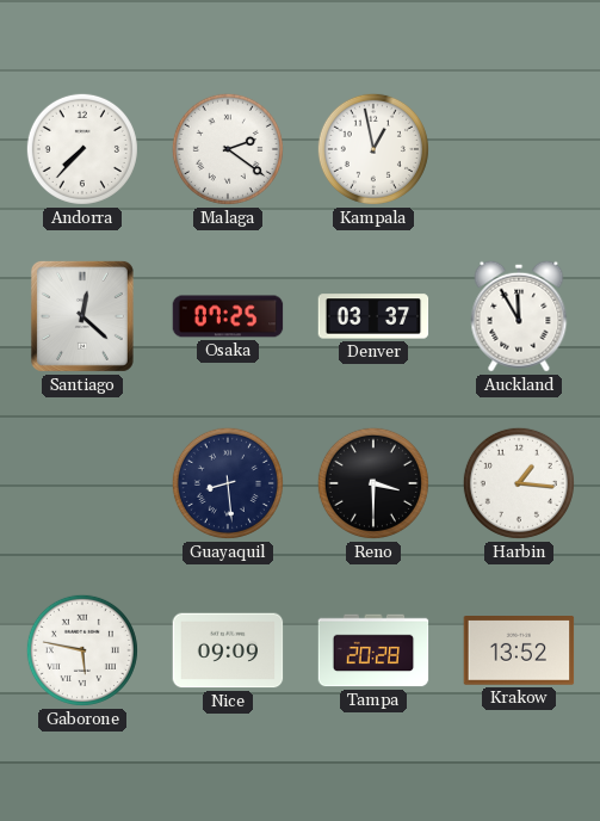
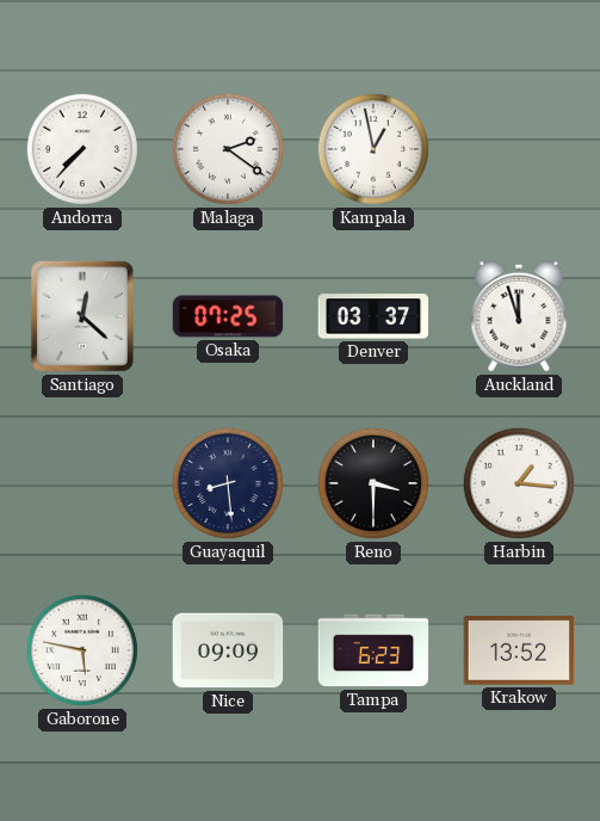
Auckland: 11:55 -> 11:57 (519, 316)
Tampa: 20:28 -> 6:23 (373, 650)
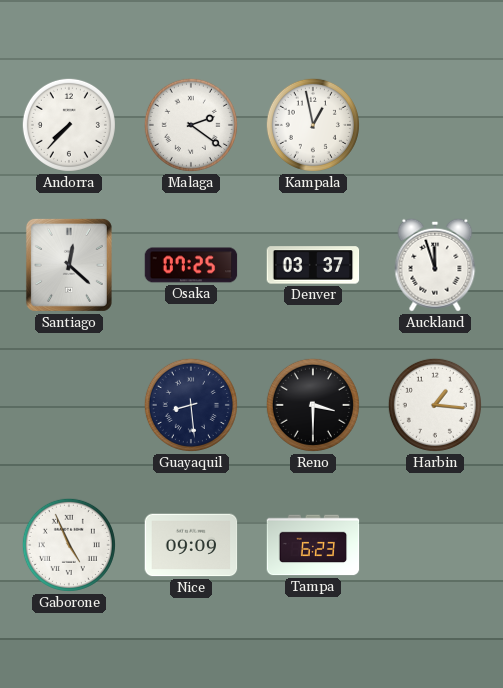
Gaborone: 5:47 -> 4:56 (69, 545)
Krakow: 13:52 -> none (519, 650)
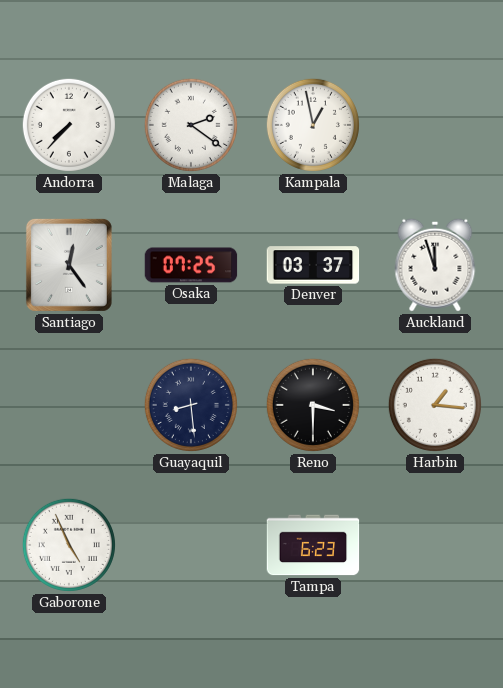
Santiago: 12:22 -> 12:24 (69, 265)
Nice: 09:09 -> none (191, 545)
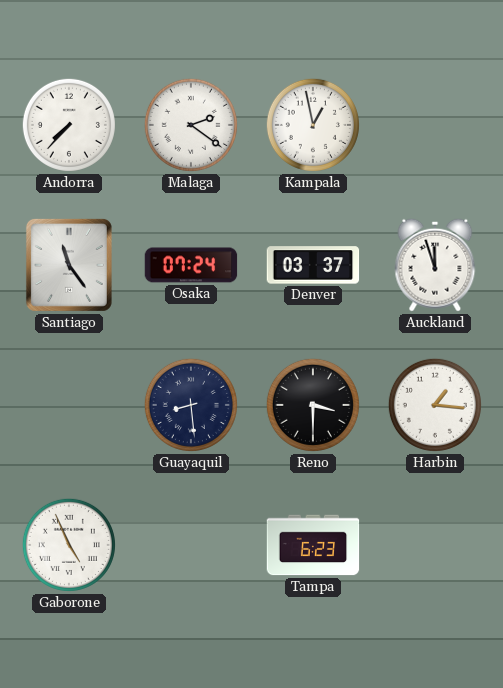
Santiago: 12:24 -> 11:24 (69, 265)
Osaka: 07:25 -> 07:24 (191, 265)
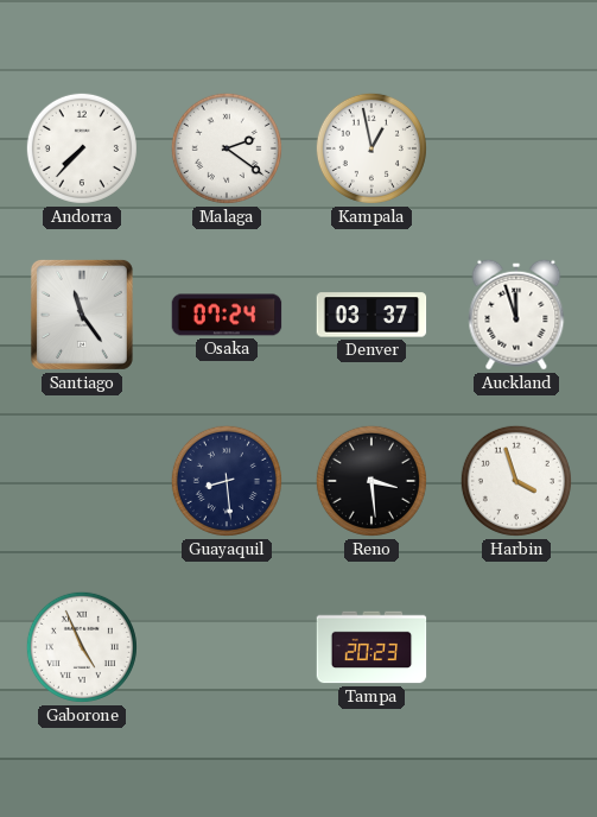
Reno: 3:30 -> 3:29 (371, 481)
Harbin: 1:16 -> 3:57 (516, 481)
Tampa: 6:23 -> 20:23 (371, 647)
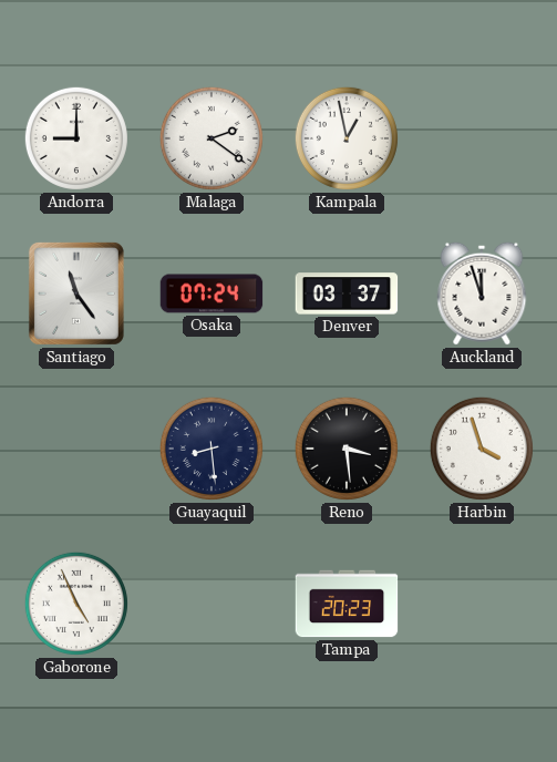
Andorra: 7:37 -> 9:00 (76, 138)
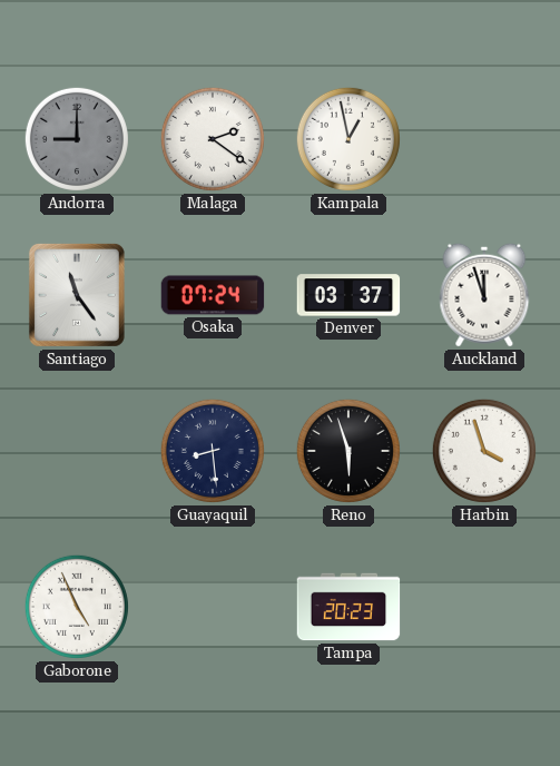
Andorra dial: white -> grey (77, 139)
Reno: 3:29 -> 5:57 (348, 451)
